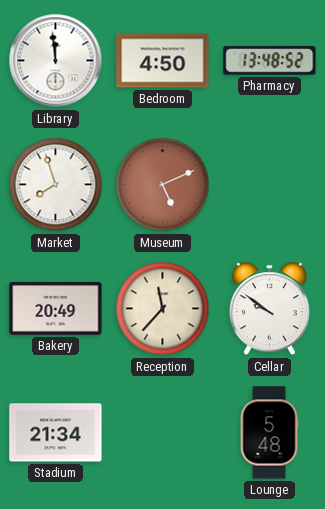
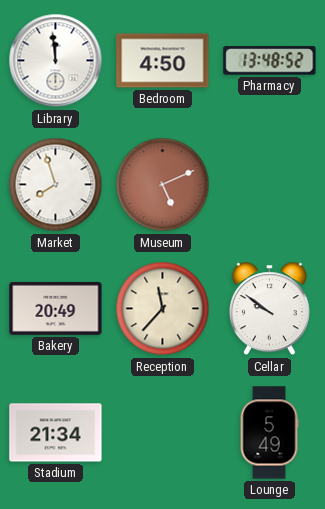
Lounge: 5:48 -> 5:49 (269, 433)
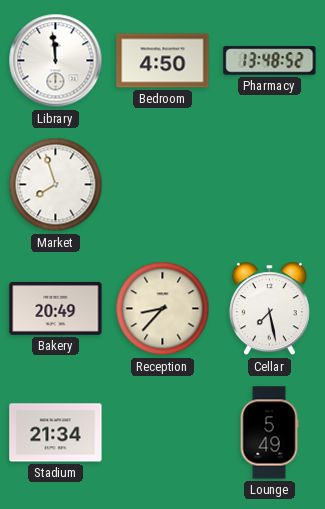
Museum: 5:11 -> none (163, 185)
Reception: 11:37 -> 8:37 (163, 309)
Cellar: 9:51 -> 7:28 (269, 309)
